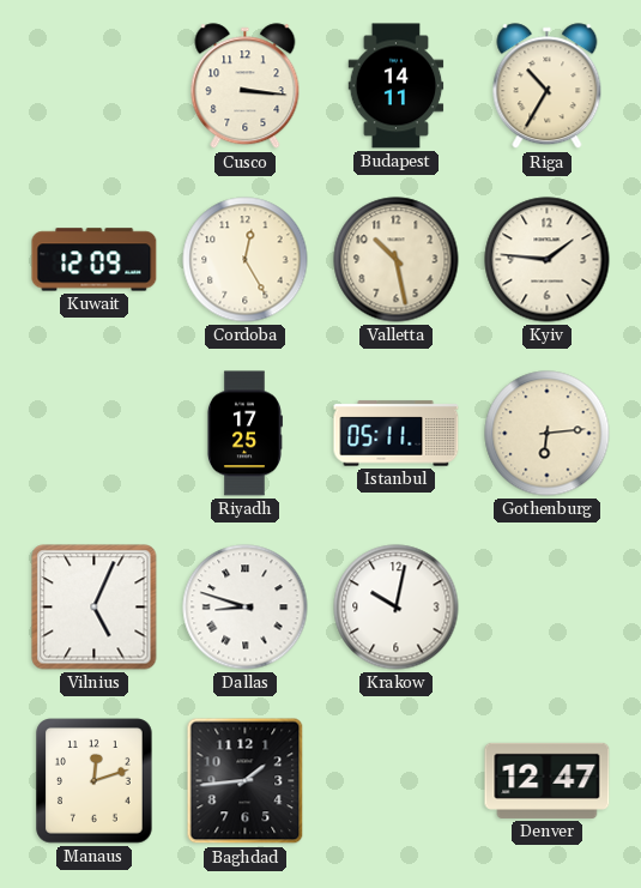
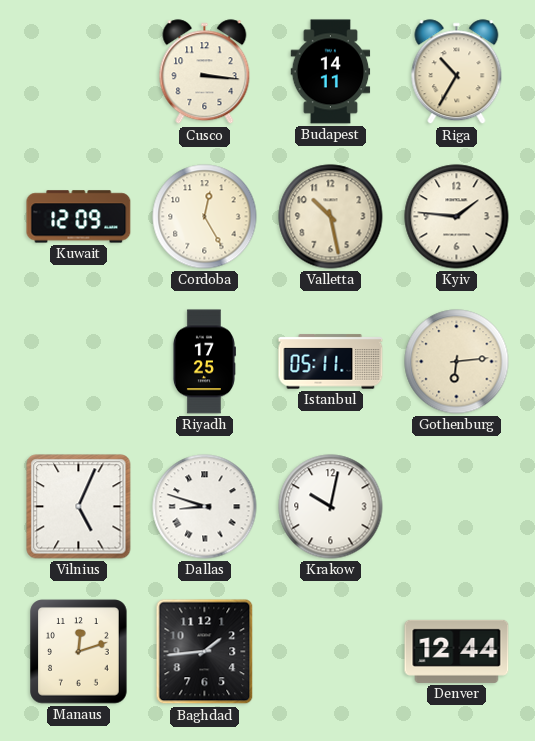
Denver: 12:47 -> 12:44 (457, 651)
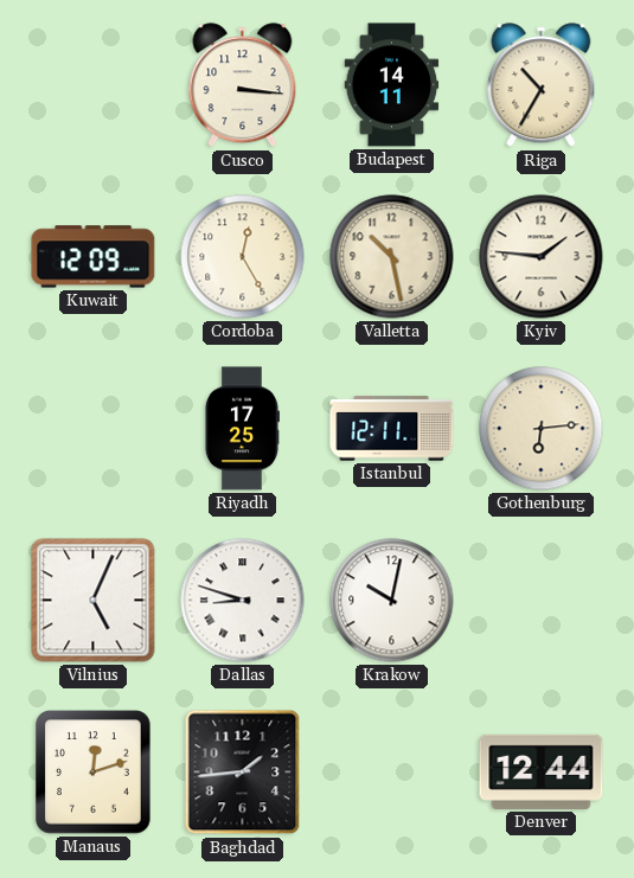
Istanbul: 05:11 -> 12:11 (392, 429)
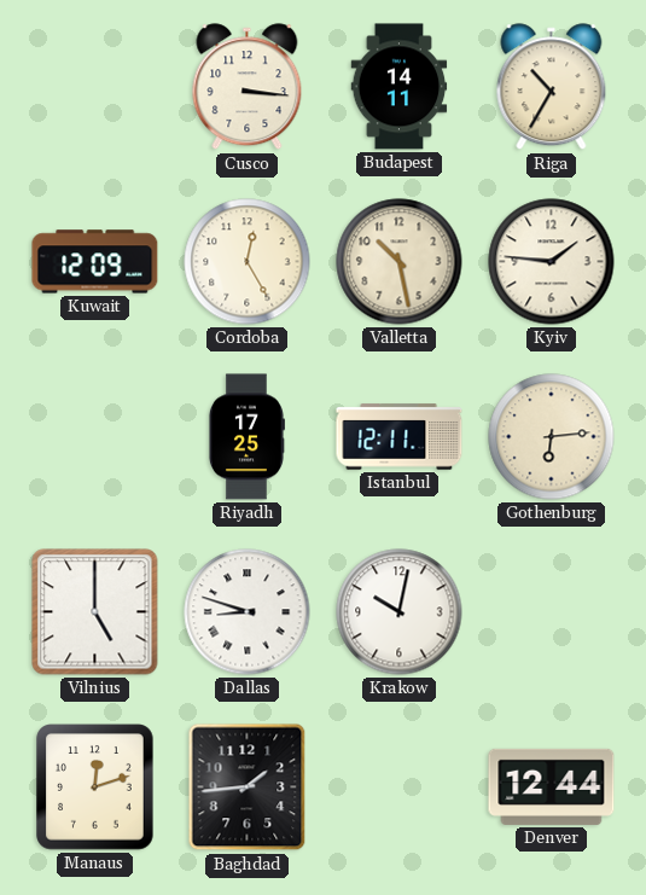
Vilnius: 5:04 -> 5:00 (95, 612)
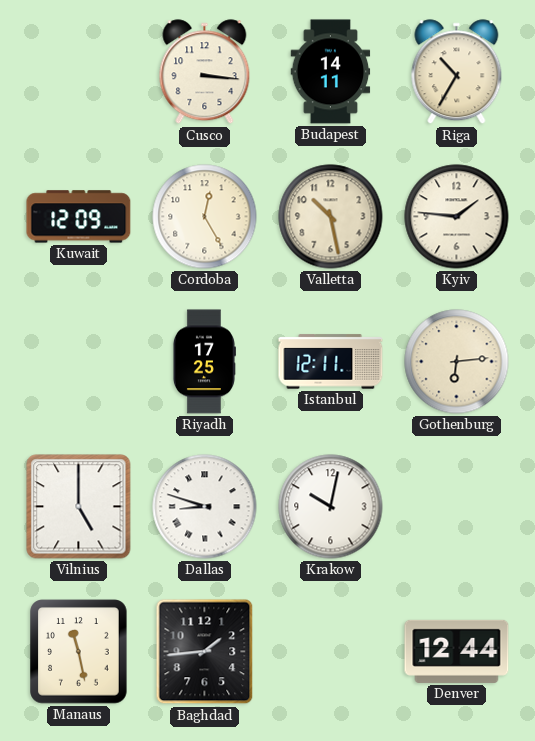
Manaus: 12:12 -> 11:28 (79, 652)
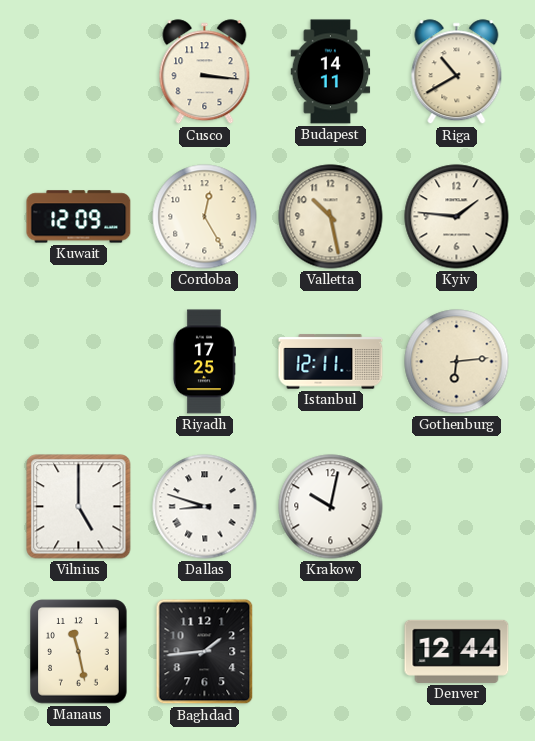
Riga: 10:35 -> 10:40 (457, 72)
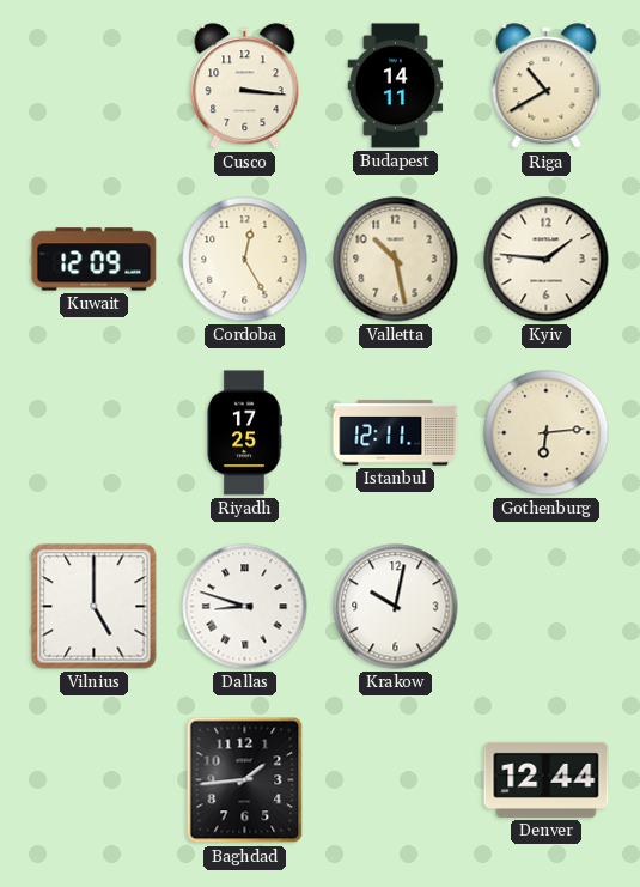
Manaus: 11:28 -> none (79, 652)
